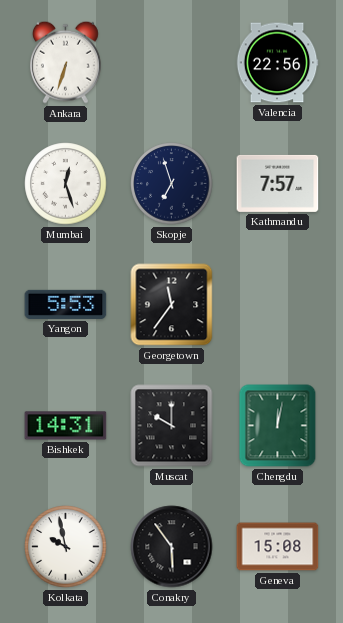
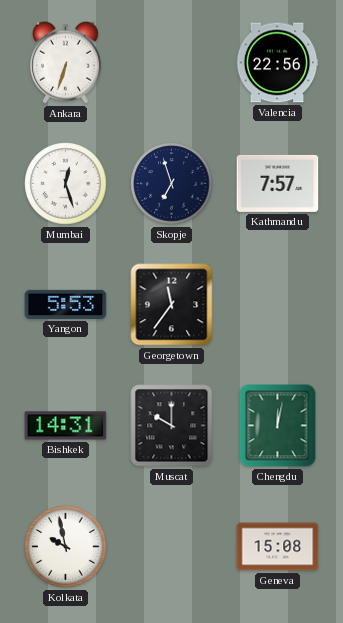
Conakry: 5:54 -> none (172, 547)
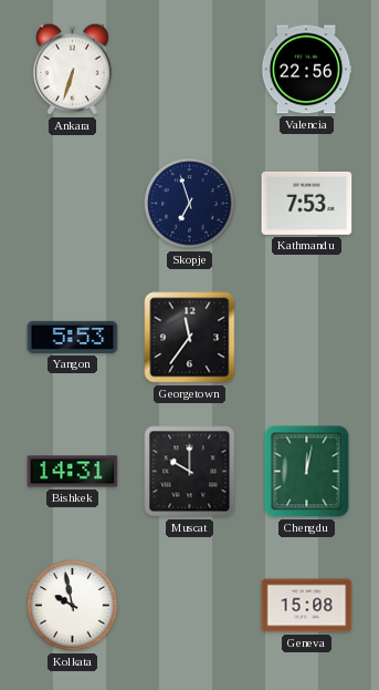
Mumbai: 12:27 -> none (66, 184)
Kathmandu: 7:57 -> 7:53 (307, 203)
